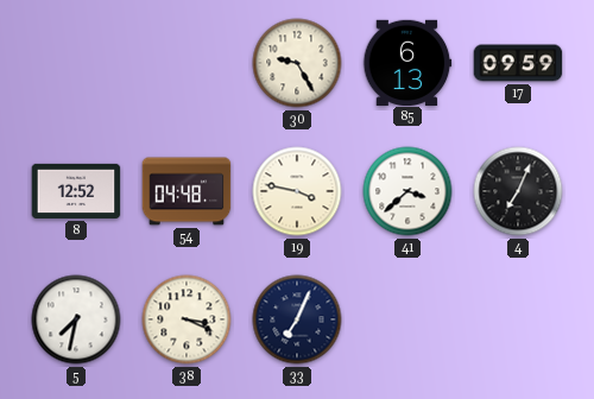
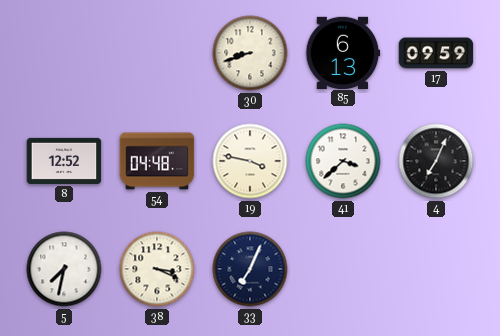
30: 9:25 -> 8:42 (250, 53)
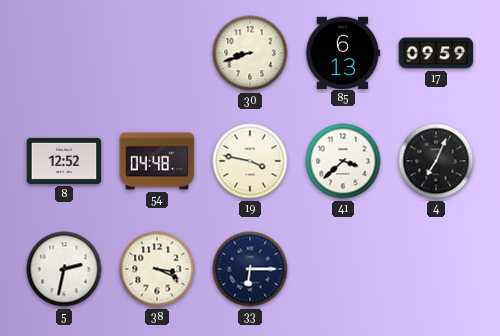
5: 7:32 -> 2:32 (64, 269)
33: 7:04 -> 6:15 (250, 269)
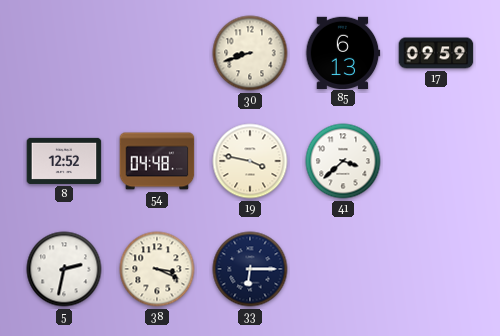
4: 7:04 -> none (436, 161)
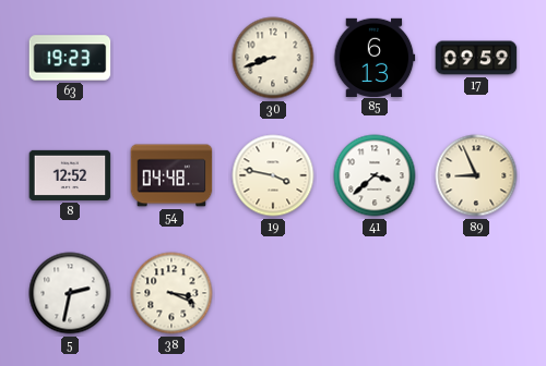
63: none -> 19:23 (70, 58)
89: none -> 8:56 (476, 175)
33: 6:15 -> none (250, 269)
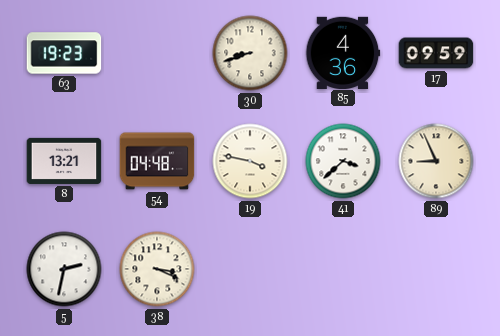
85: 6:13 -> 4:36 (343, 52)
8: 12:52 -> 13:21 (64, 161)
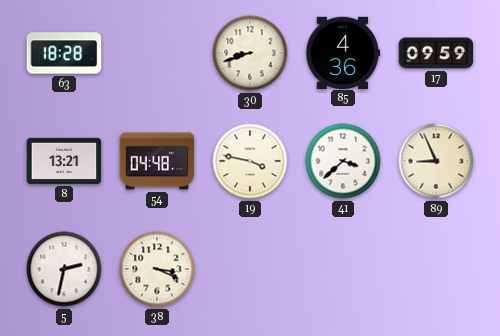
63: 19:23 -> 18:28 (64, 53)
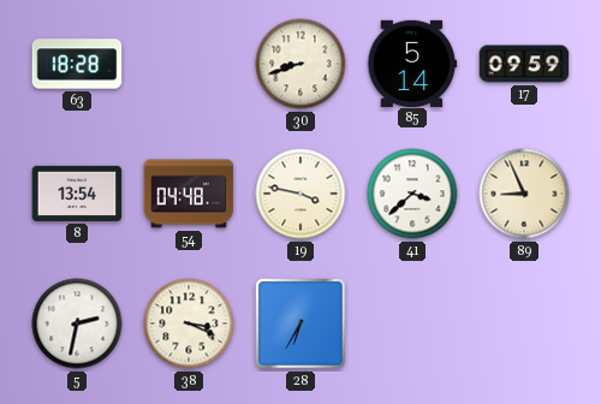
85: 4:36 -> 5:14 (412, 63)
8: 13:21 -> 13:54 (77, 194)
28: none -> 6:35 (302, 325)
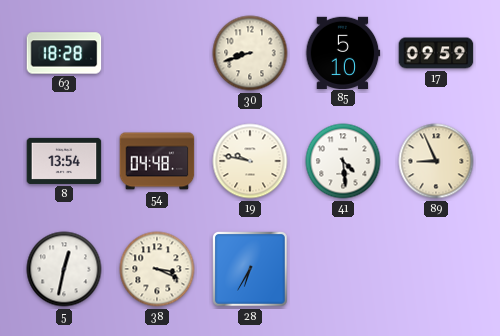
85: 5:14 -> 5:10 (343, 52)
19: 3:47 -> 9:47 (250, 161)
41: 3:38 -> 4:29 (343, 161)
5: 2:32 -> 12:32 (64, 269)
